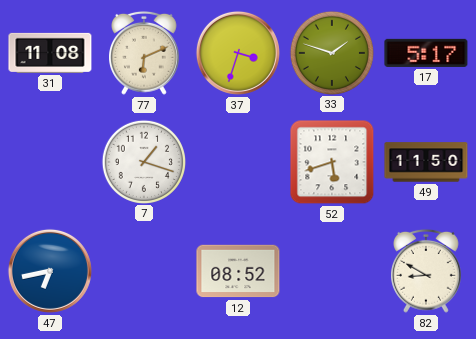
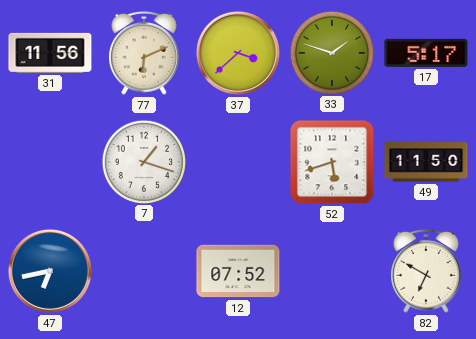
31: 11:08 -> 11:56 (50, 53)
37: 3:33 -> 3:38 (238, 53)
12: 08:52 -> 07:52 (238, 271)
82: 8:50 -> 6:50 (427, 271)
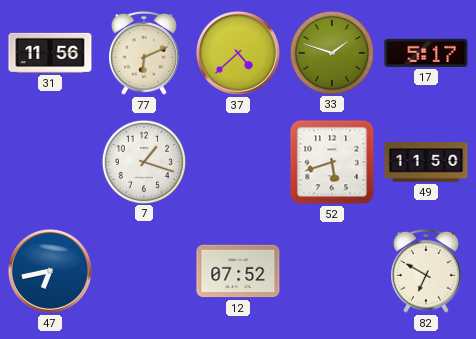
37: 3:38 -> 4:38 (238, 53)
